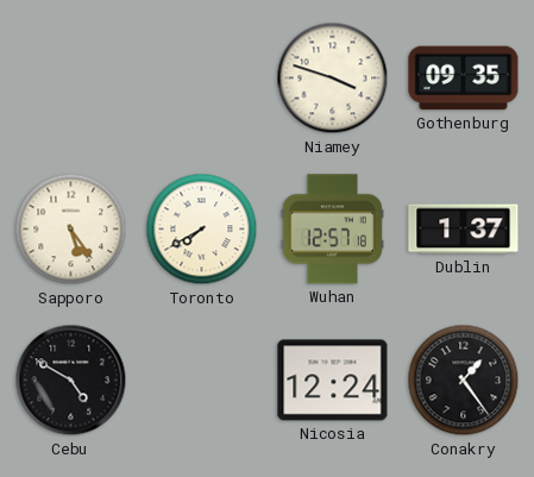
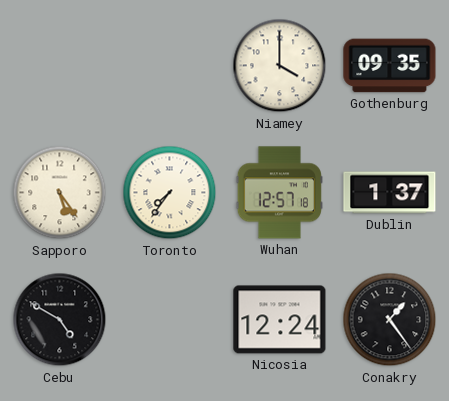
Niamey: 3:48 -> 4:00 (280, 66)
Toronto: 7:40 -> 7:36 (170, 193)
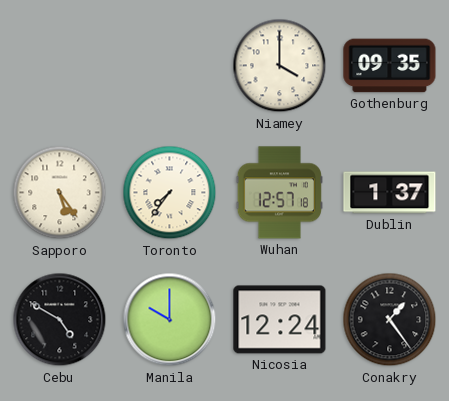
Manila: none -> 10:00 (170, 320)
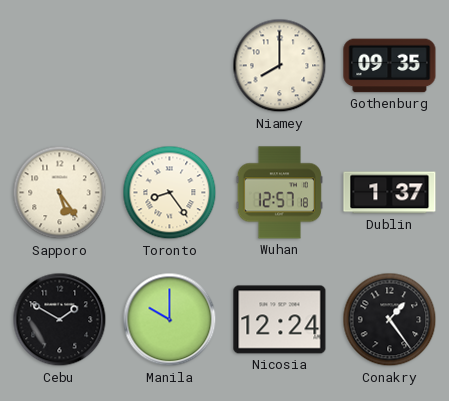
Niamey: 4:00 -> 8:00 (280, 66)
Toronto: 7:36 -> 8:24 (170, 193)
Cebu: 4:50 -> 1:50 (60, 320)
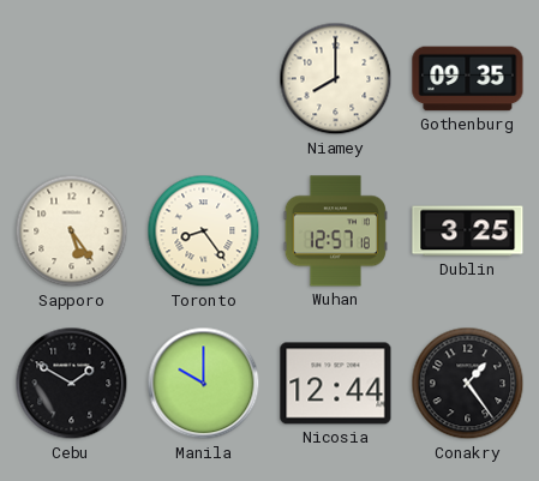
Dublin: 1:37 -> 3:25 (468, 232)
Nicosia: 12:24 -> 12:44 (336, 384)
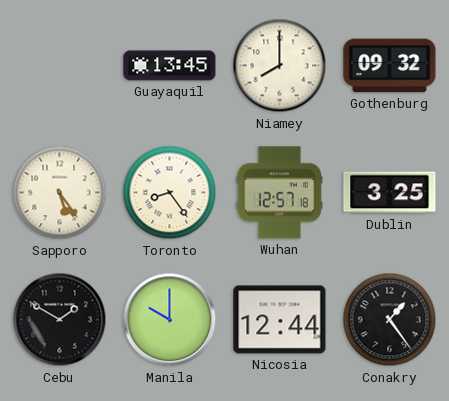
Guayaquil: none -> 13:45 (170, 66)
Gothenburg: 09:35 -> 09:32 (390, 66)
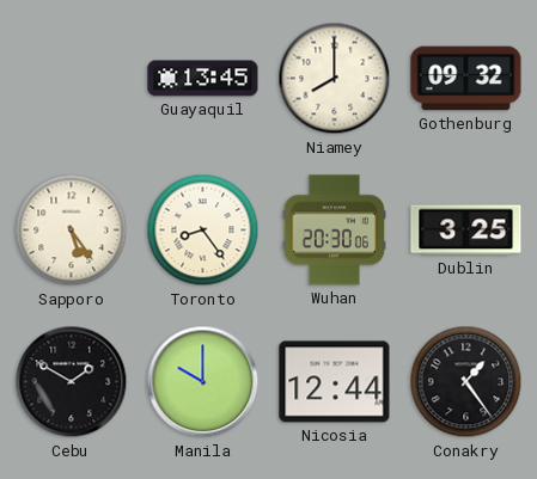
Wuhan: 12:57 -> 20:30 (334, 231)
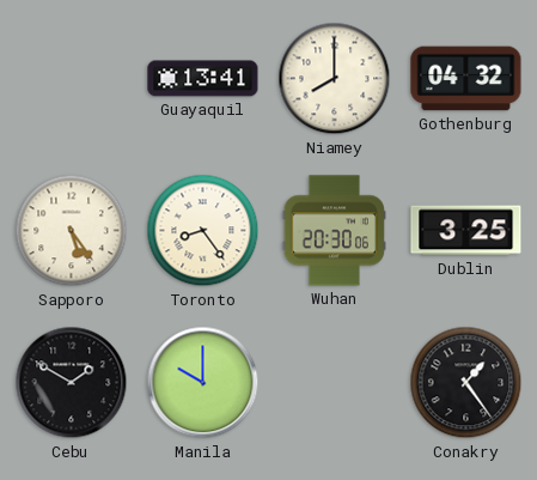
Guayaquil: 13:45 -> 13:41 (203, 79)
Gothenburg: 09:32 -> 04:32 (466, 79)
Nicosia: 12:44 -> none (335, 382)
